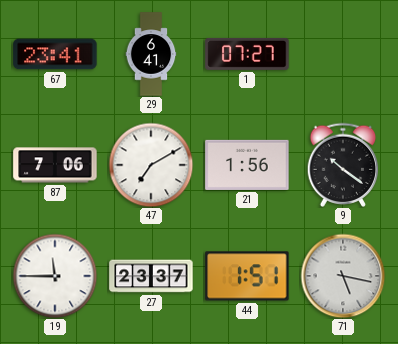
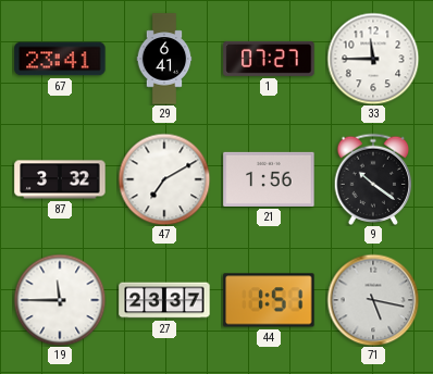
33: none -> 11:45 (373, 59)
87: 7:06 -> 3:32 (60, 179)
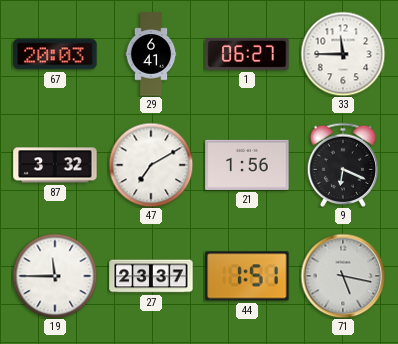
67: 23:41 -> 20:03 (55, 54)
1: 07:27 -> 06:27 (247, 54)
9: 10:21 -> 6:19 (343, 164)
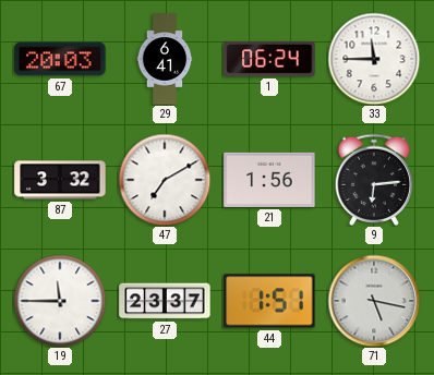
1: 06:27 -> 06:24 (269, 59)
9: 6:19 -> 6:14 (374, 179)
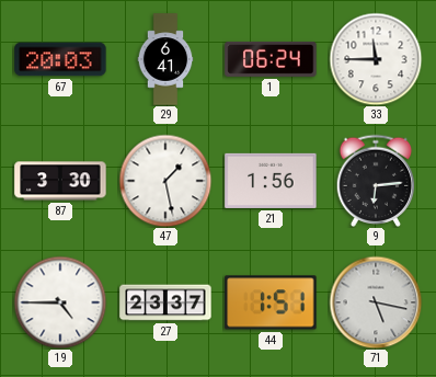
87: 3:32 -> 3:30 (60, 181)
47: 7:10 -> 1:28 (165, 181)
19: 11:45 -> 4:45 (60, 302)
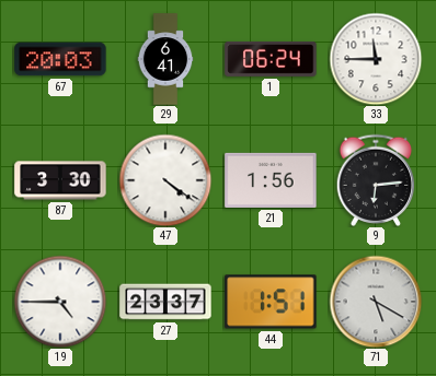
47: 1:28 -> 4:21 (165, 180)
71: 5:17 -> 5:20 (376, 302)
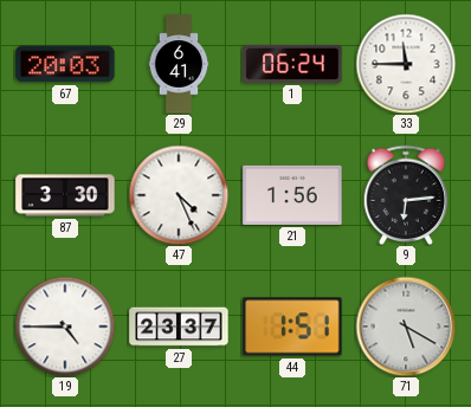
47: 4:21 -> 4:26 (179, 195)
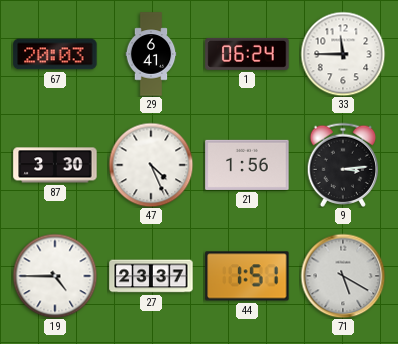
9: 6:14 -> 3:14 (343, 164)
